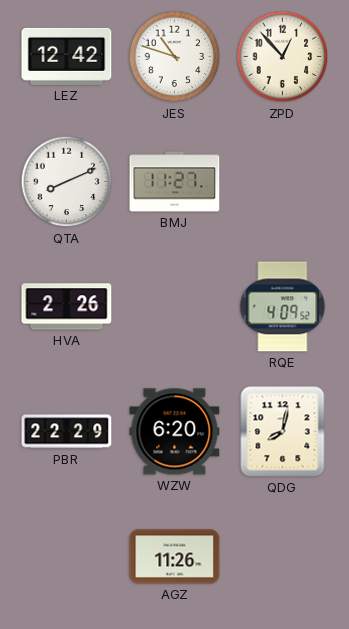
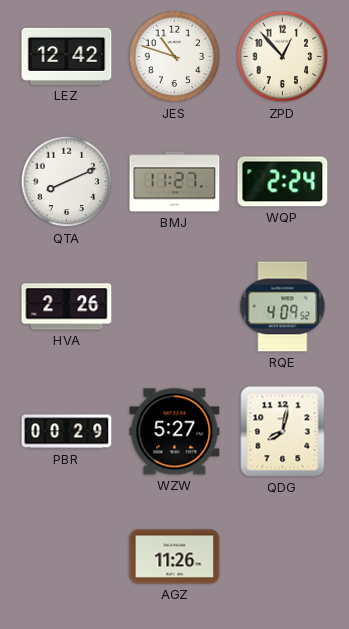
WQP: none -> 2:24 (283, 182)
PBR: 22:29 -> 00:29 (67, 432)
WZW: 6:20 -> 5:27 (175, 432)
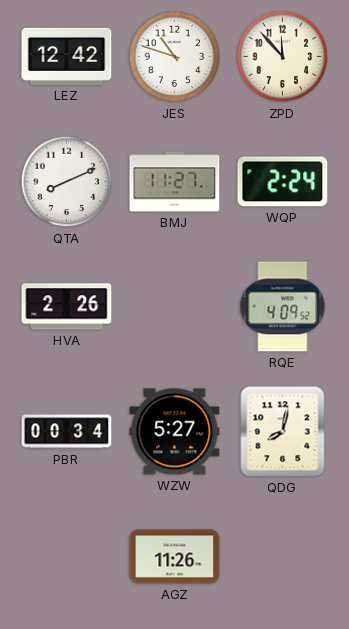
ZPD: 12:53 -> 11:53 (283, 57)
PBR: 00:29 -> 00:34 (67, 432)
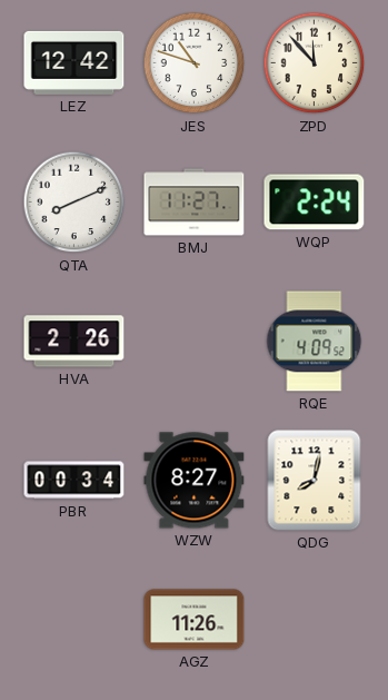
WZW: 5:27 -> 8:27 (195, 481)
